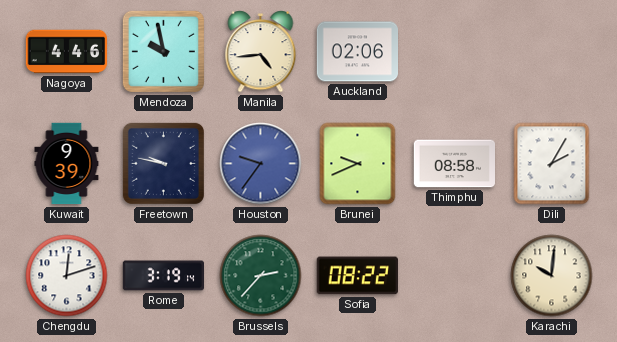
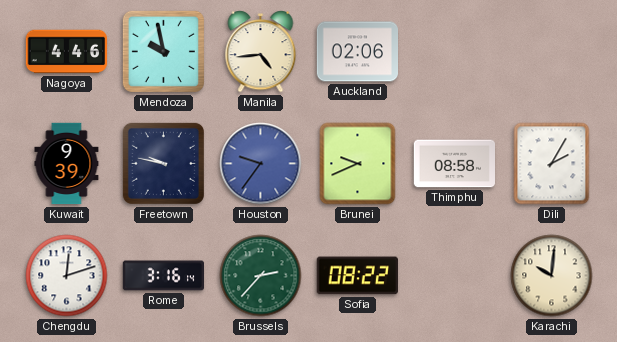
Rome: 3:19 -> 3:16 (164, 276)
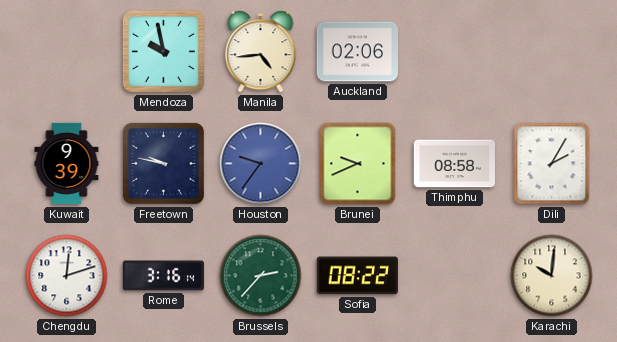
Nagoya: 4:46 -> none (67, 52)
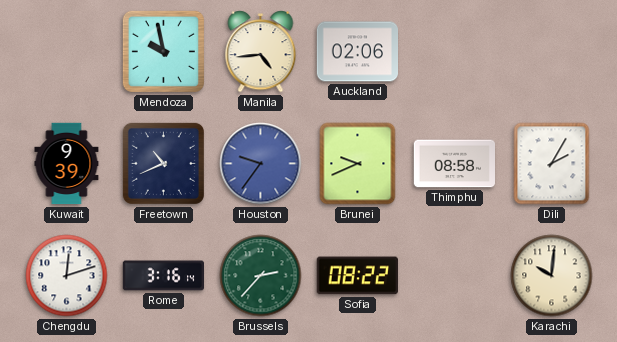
Freetown: 9:47 -> 10:41 (163, 163)
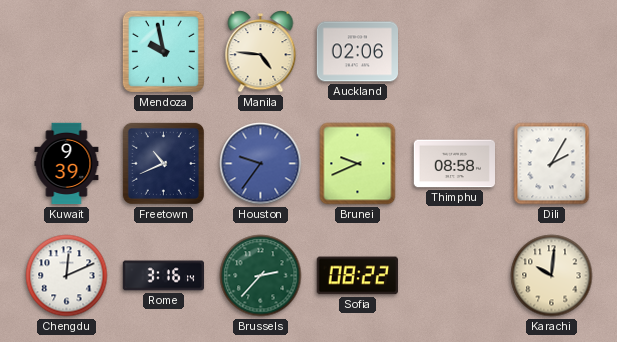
Manila: 4:44 -> 4:46 (261, 52)
Chengdu: 12:12 -> 12:11 (67, 276)
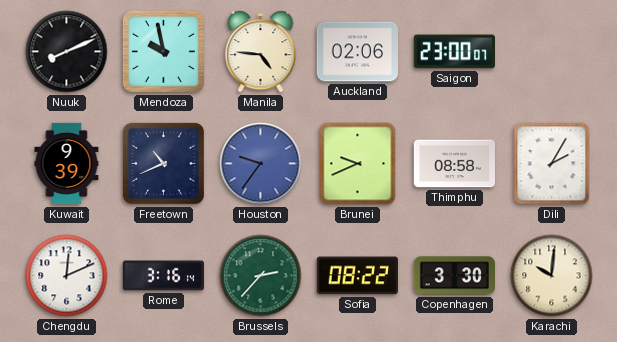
Nuuk: none -> 8:11 (67, 52)
Saigon: none -> 23:00 (454, 52)
Copenhagen: none -> 3:30 (455, 276)
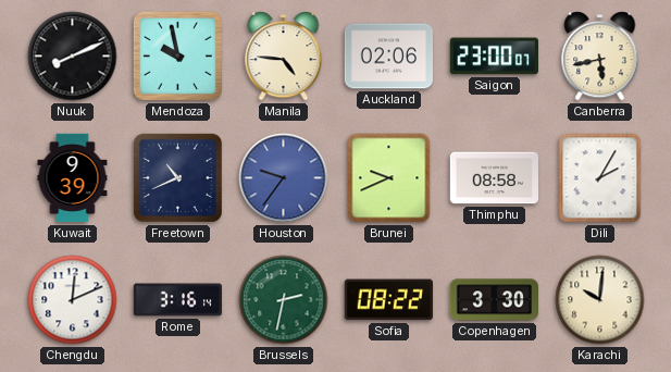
Canberra: none -> 5:43 (600, 57)
Brussels: 2:37 -> 2:32 (284, 300)
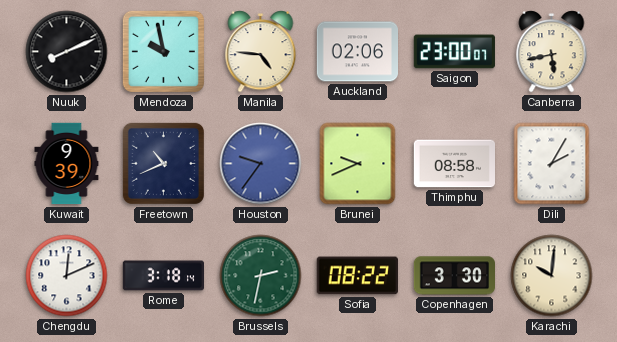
Rome: 3:16 -> 3:18 (164, 276)
